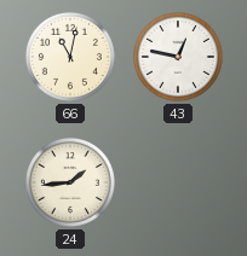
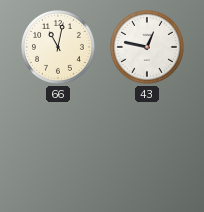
24: 1:44 -> none (70, 182)
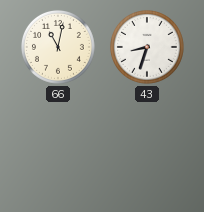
43: 12:47 -> 8:33 (147, 47)
